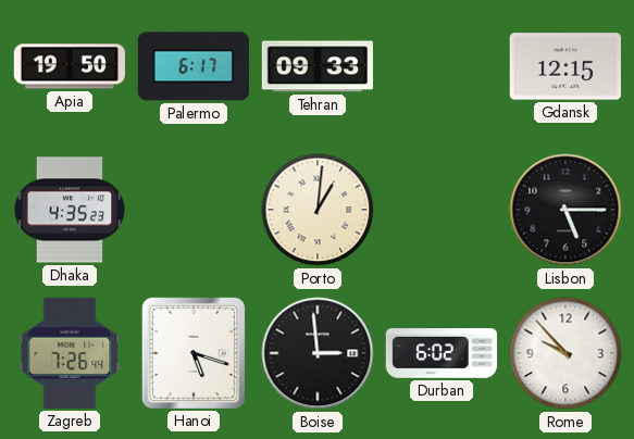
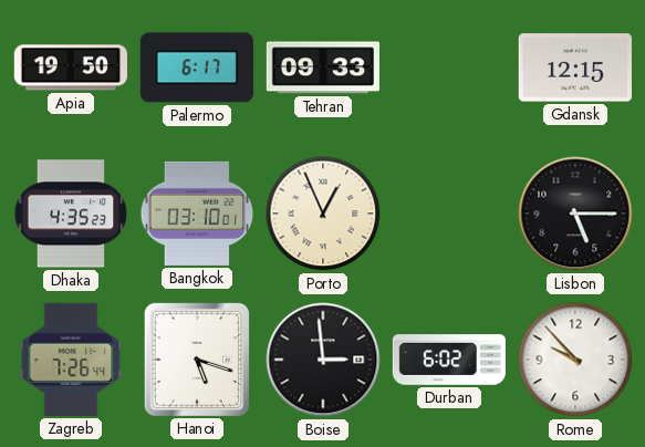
Bangkok: none -> 03:10 (197, 214)
Porto: 1:01 -> 12:56 (323, 214)
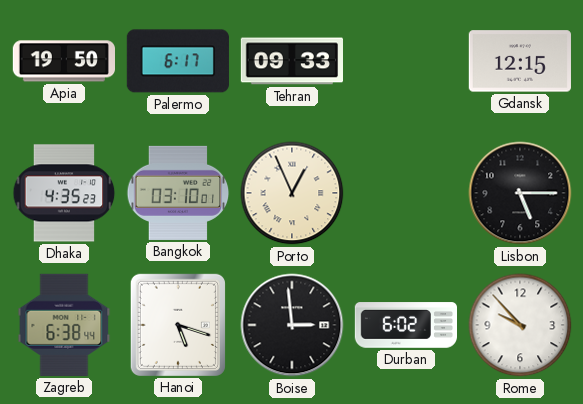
Zagreb: 7:26 -> 6:38 (64, 325)
